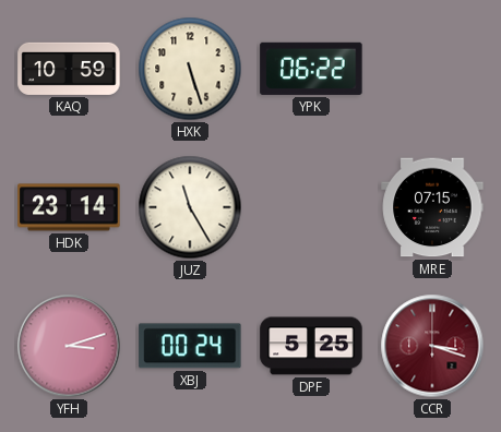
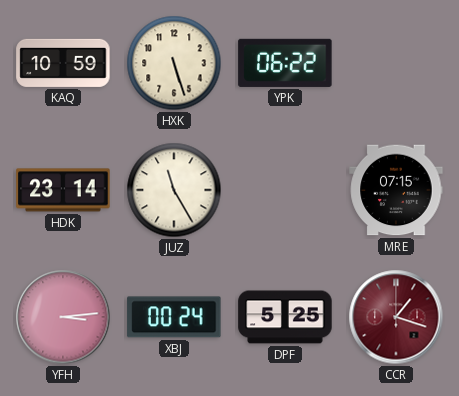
YFH: 3:12 -> 3:14 (63, 317)
CCR: 3:18 -> 1:18 (396, 317)
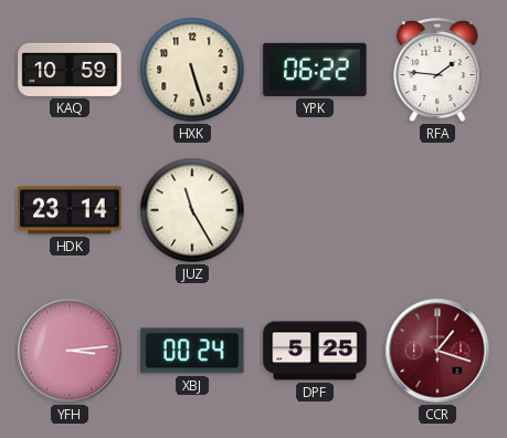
RFA: none -> 1:46 (437, 71)
MRE: 07:15 -> none (396, 190)
